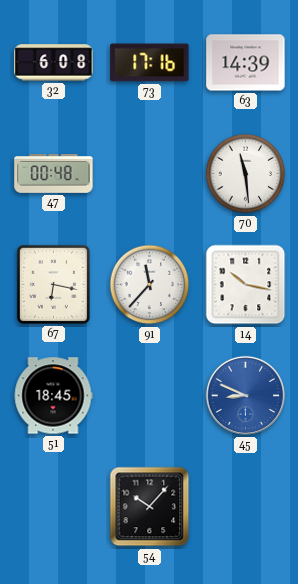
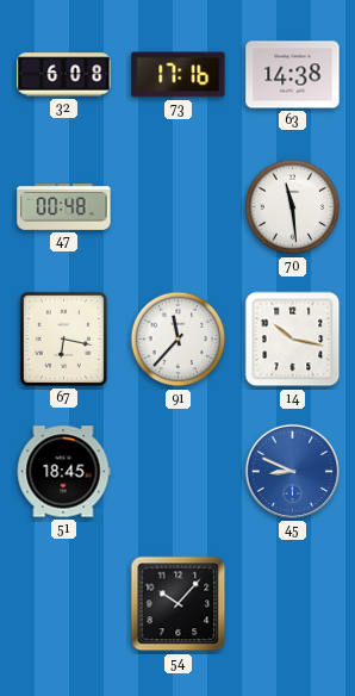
63: 14:39 -> 14:38 (293, 75)
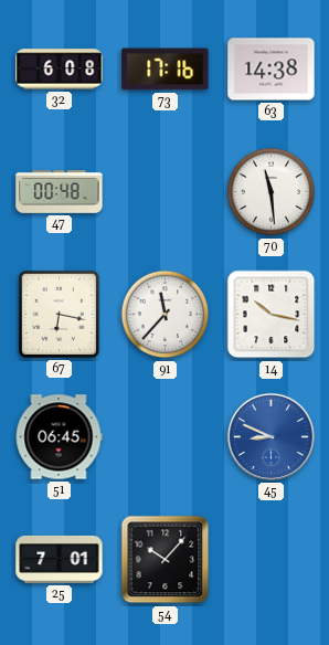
51: 18:45 -> 06:45 (59, 437)
25: none -> 7:01 (60, 559)
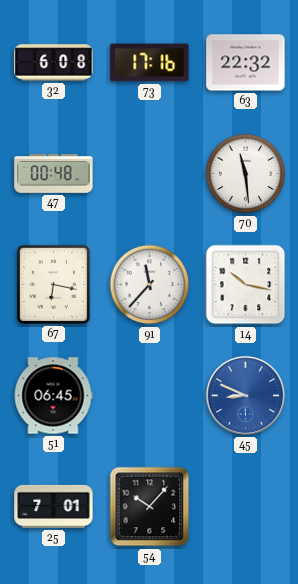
63: 14:38 -> 22:32 (246, 63)
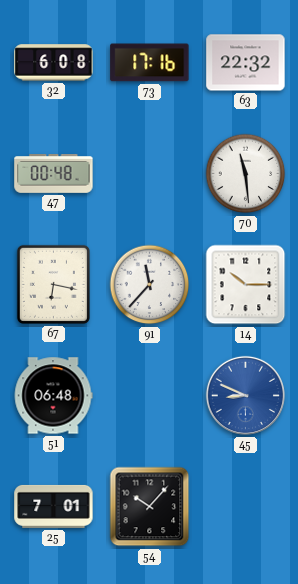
14: 10:17 -> 10:15 (246, 285)
51: 06:45 -> 06:48 (53, 396)
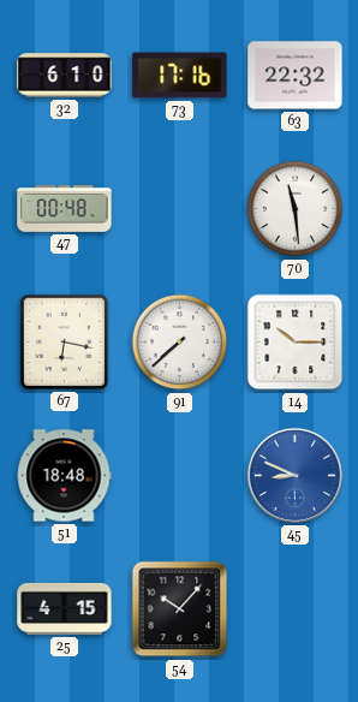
32: 6:08 -> 6:10 (65, 76)
91: 11:37 -> 7:38 (180, 343)
51: 06:48 -> 18:48 (64, 476)
25: 7:01 -> 4:15 (65, 608)
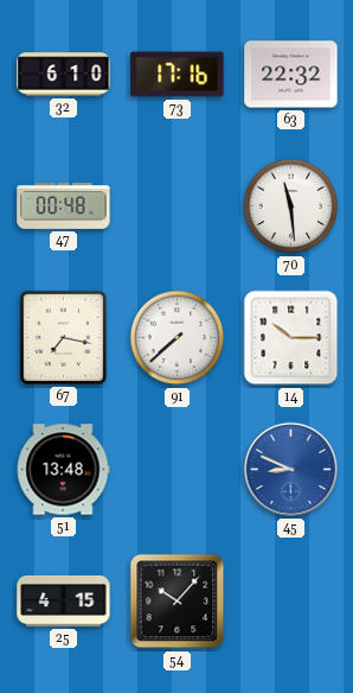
67: 6:17 -> 7:17 (63, 337)
51: 18:48 -> 13:48 (63, 470)
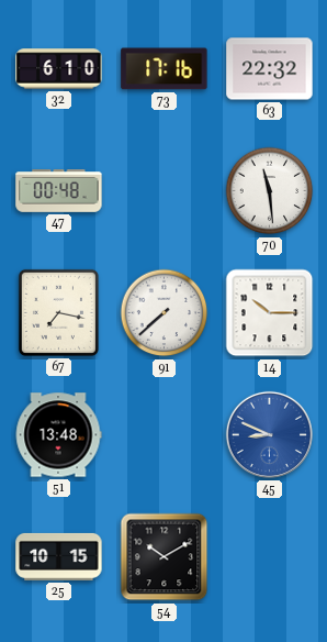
25: 4:15 -> 10:15 (59, 556)
54: 10:07 -> 10:10 (165, 557)
